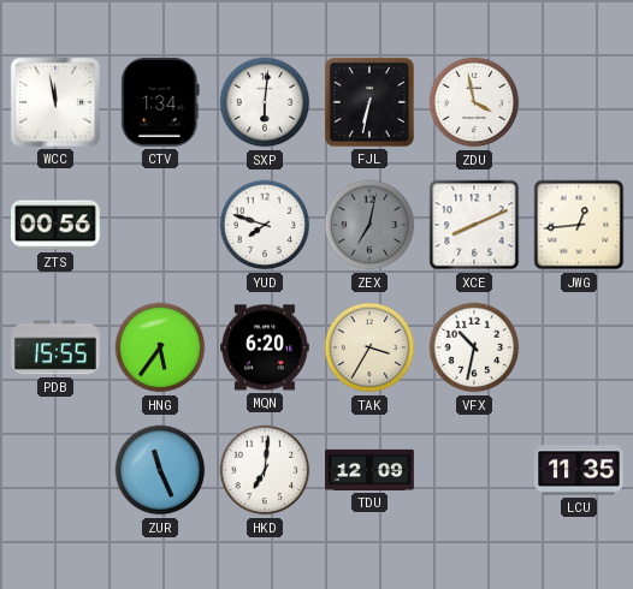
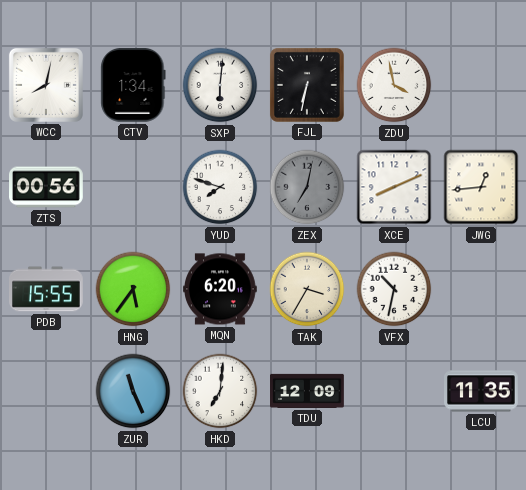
WCC: 11:58 -> 8:02 (46, 85)
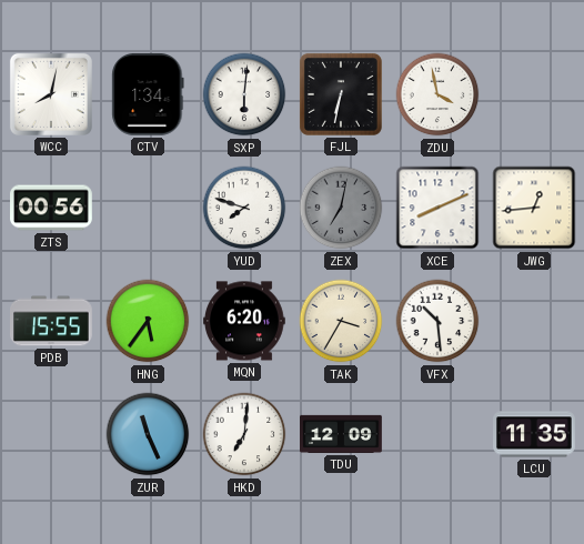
VFX: 10:32 -> 10:29 (437, 321)
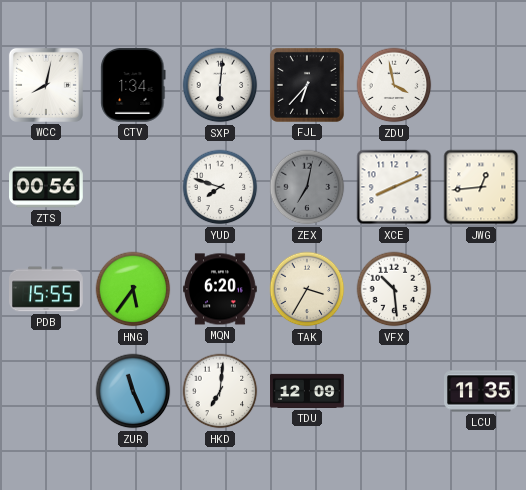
FJL: 6:32 -> 6:37 (307, 85)
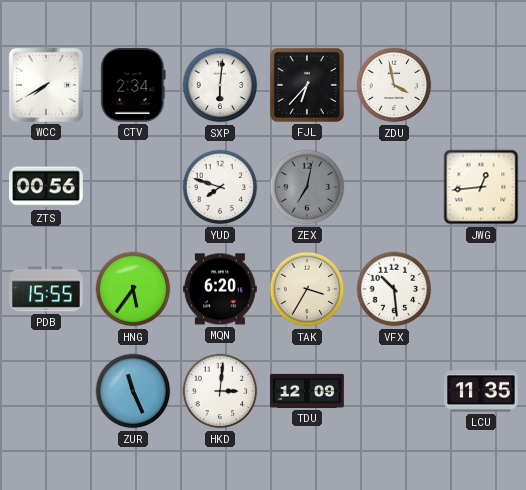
WCC: 8:02 -> 7:40 (46, 85)
CTV: 1:34 -> 2:34 (133, 85)
XCE: 8:11 -> none (394, 187)
HKD: 7:01 -> 3:01 (220, 391)
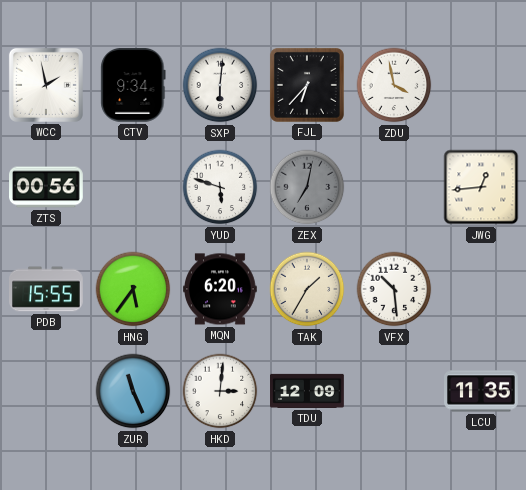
WCC: 7:40 -> 1:58 (46, 85)
CTV: 2:34 -> 9:34 (133, 85)
YUD: 7:48 -> 5:48 (220, 187)
TAK: 3:35 -> 1:35 (307, 289)
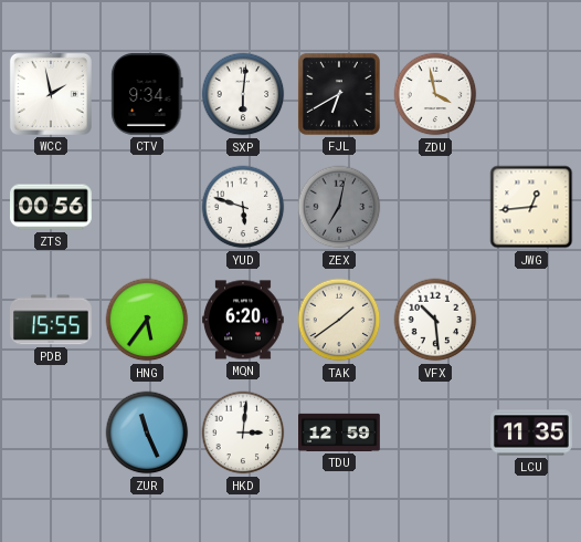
FJL: 6:37 -> 6:40 (339, 94)
TAK: 1:35 -> 1:39 (339, 320)
TDU: 12:09 -> 12:59 (339, 432)
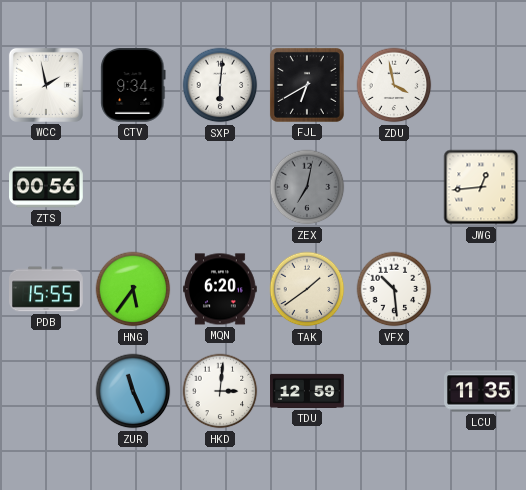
YUD: 5:48 -> none (243, 207)
